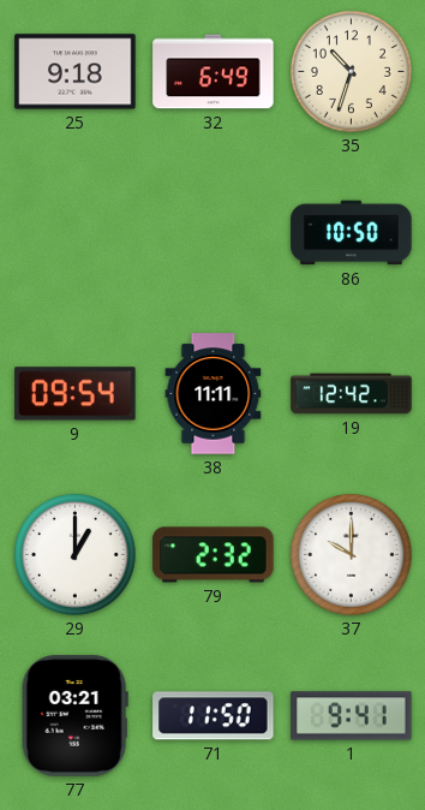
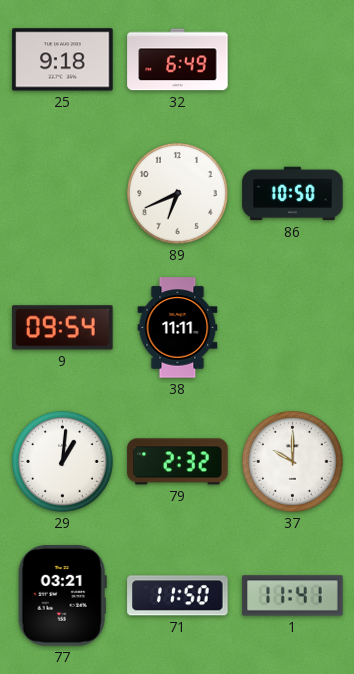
35: 10:33 -> none (351, 71)
89: none -> 6:41 (177, 193)
19: 12:42 -> none (352, 394)
29: 1:00 -> 1:01 (62, 461)
1: 9:41 -> 11:41 (293, 596)
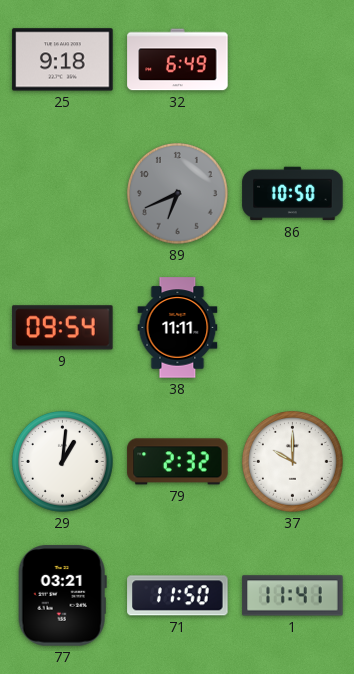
89 dial: white -> grey (177, 193)
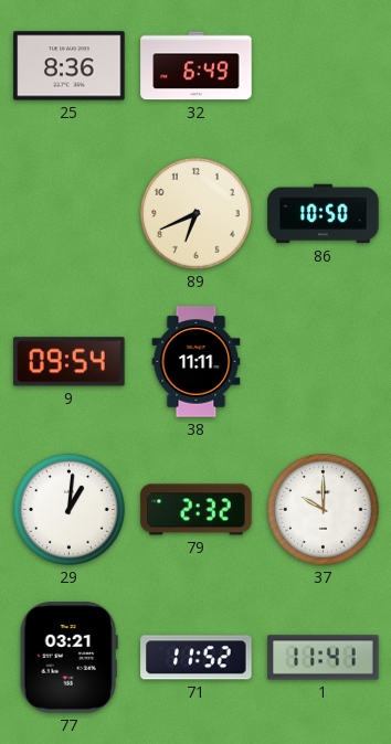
25: 9:18 -> 8:36 (70, 66)
89 dial: grey -> cream (196, 213)
71: 11:50 -> 11:52 (197, 658)
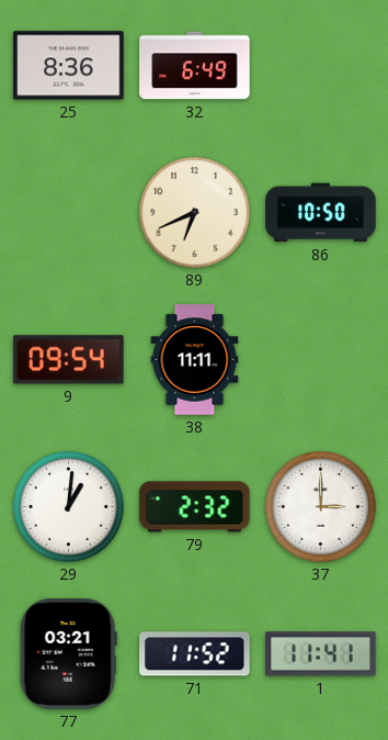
37: 10:00 -> 3:00 (320, 506)
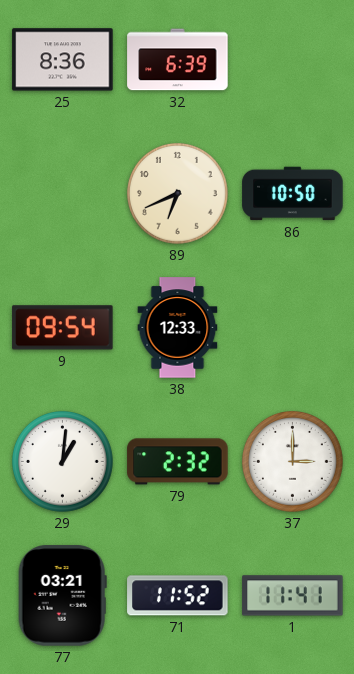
32: 6:49 -> 6:39 (178, 60)
38: 11:11 -> 12:33 (178, 328)
